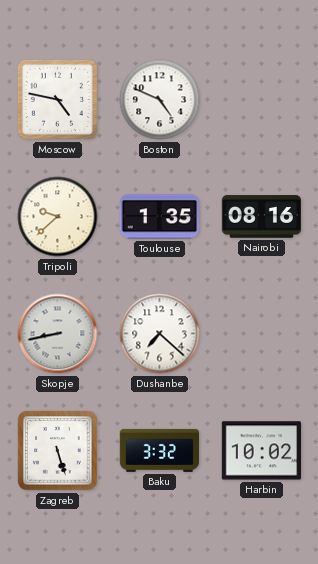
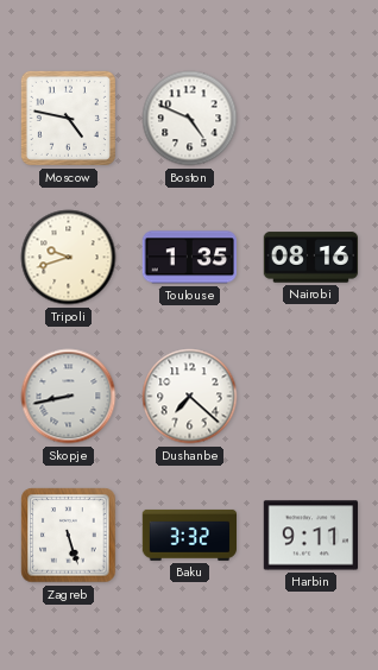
Tripoli: 9:38 -> 9:42 (69, 258)
Harbin: 10:02 -> 9:11 (310, 536)
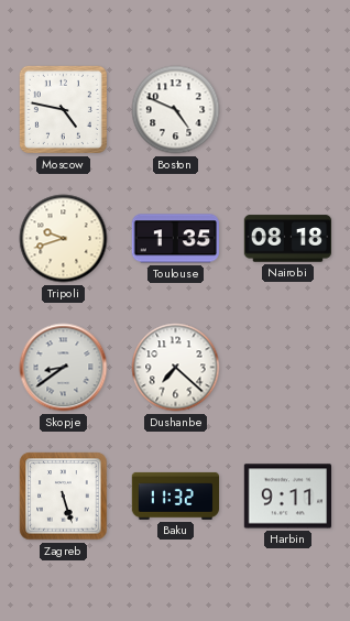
Nairobi: 08:16 -> 08:18 (287, 239)
Skopje: 8:43 -> 8:39 (64, 368)
Baku: 3:32 -> 11:32 (175, 495)
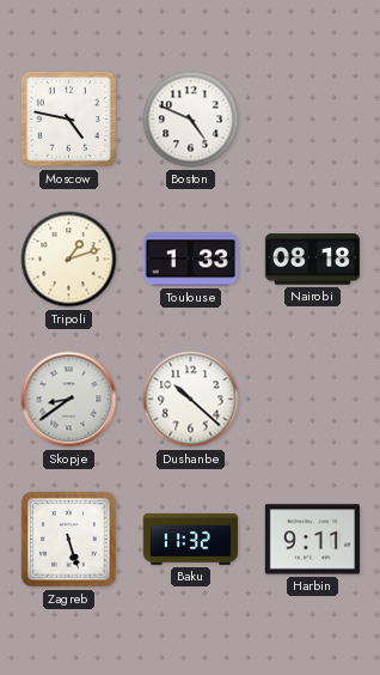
Tripoli: 9:42 -> 1:12 (69, 260)
Toulouse: 1:35 -> 1:33 (190, 260)
Dushanbe: 7:22 -> 10:22 (191, 400)
